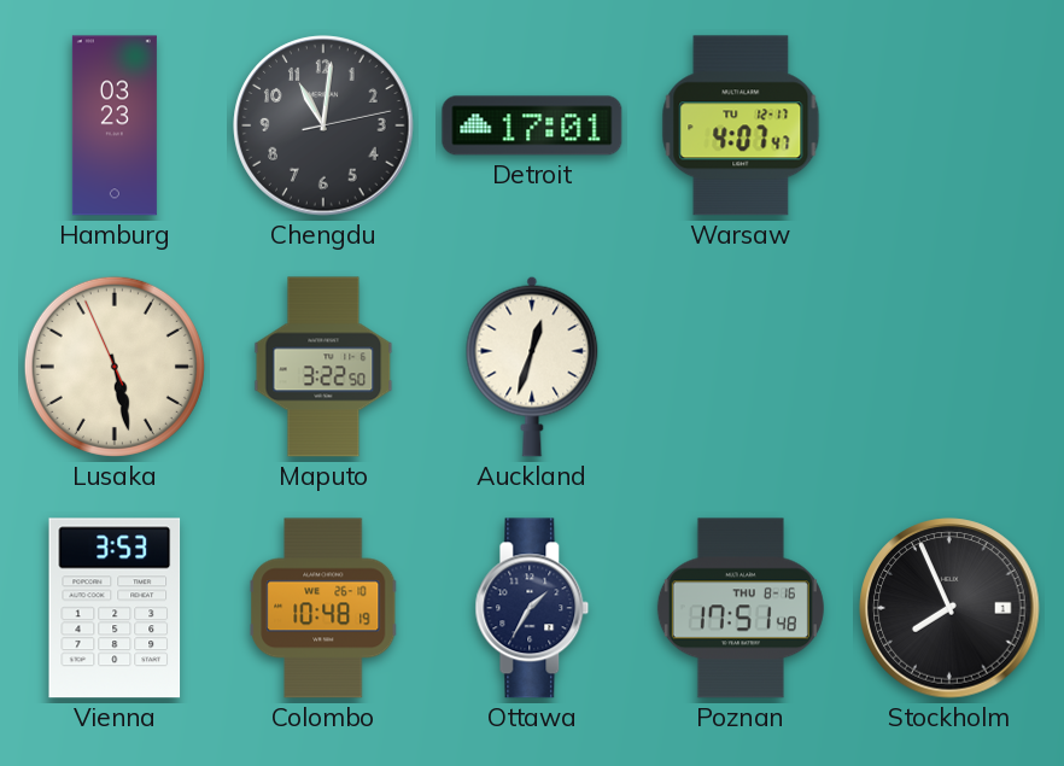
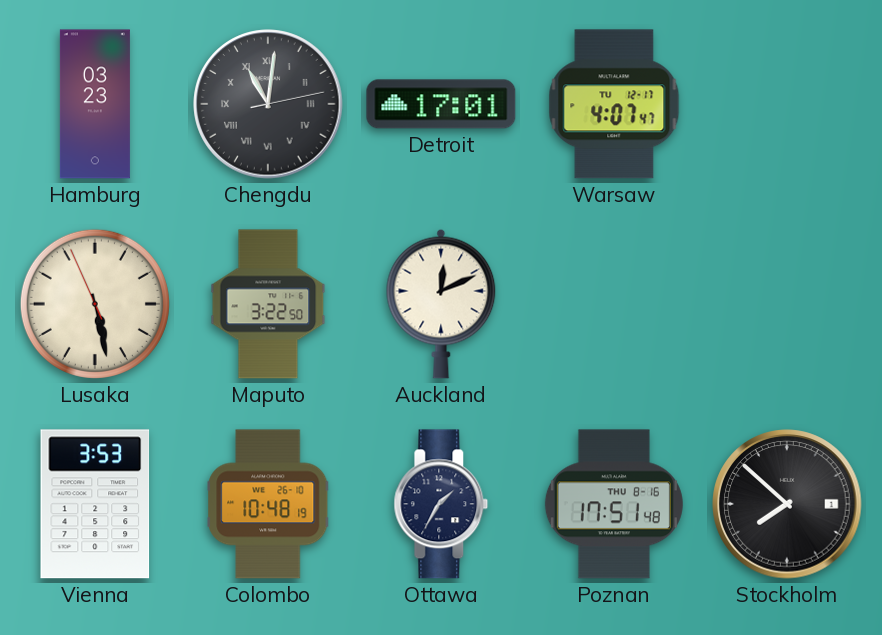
Chengdu numerals: Arabic -> Roman (268, 104)
Auckland: 12:33 -> 12:11 (441, 304)
Stockholm: 7:56 -> 7:52 (787, 504)
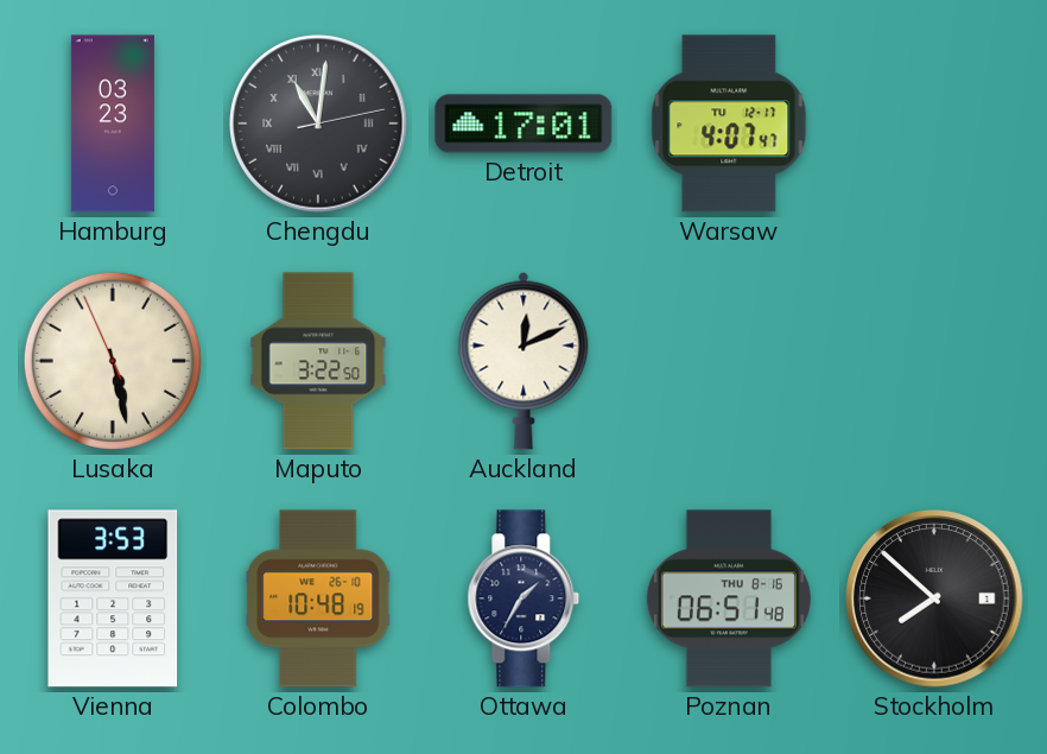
Poznan: 17:51 -> 06:51 (729, 598)
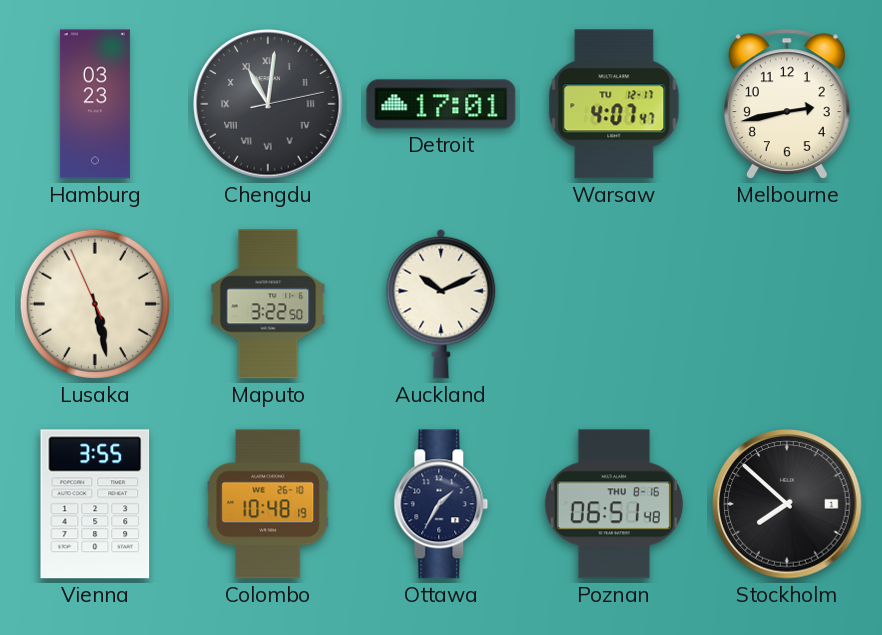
Melbourne: none -> 2:43 (787, 104)
Auckland: 12:11 -> 10:11 (441, 304)
Vienna: 3:53 -> 3:55 (95, 504)
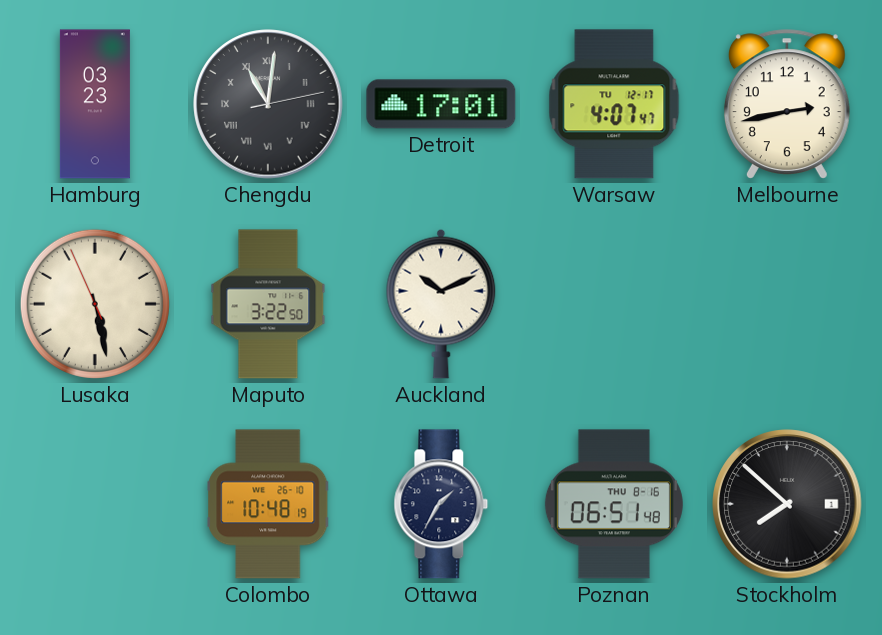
Vienna: 3:55 -> none (95, 504)
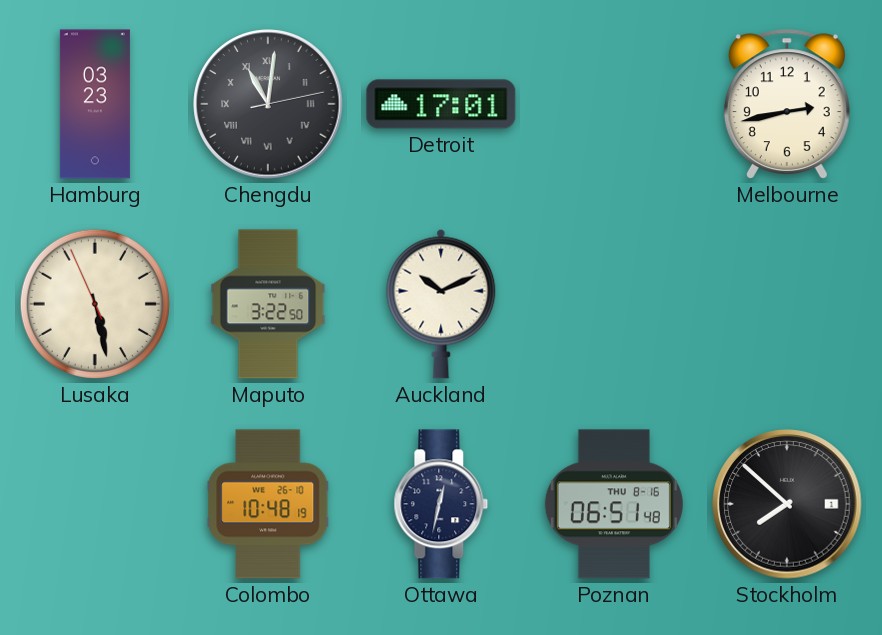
Warsaw: 4:07 -> none (614, 104)
Ottawa: 1:35 -> 12:32 (441, 504)
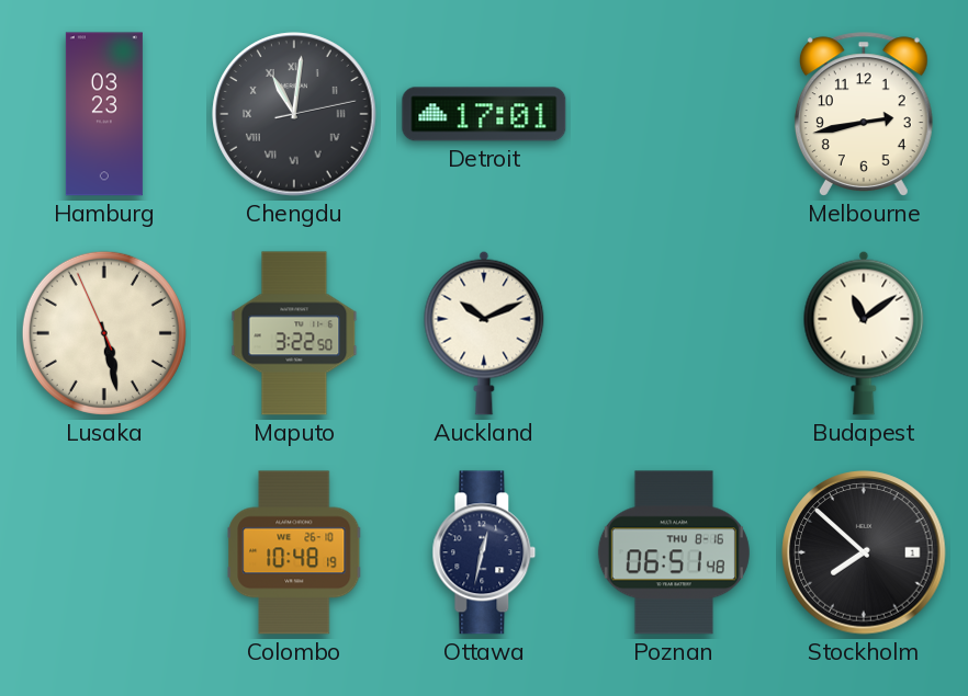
Budapest: none -> 11:09 (864, 333)
